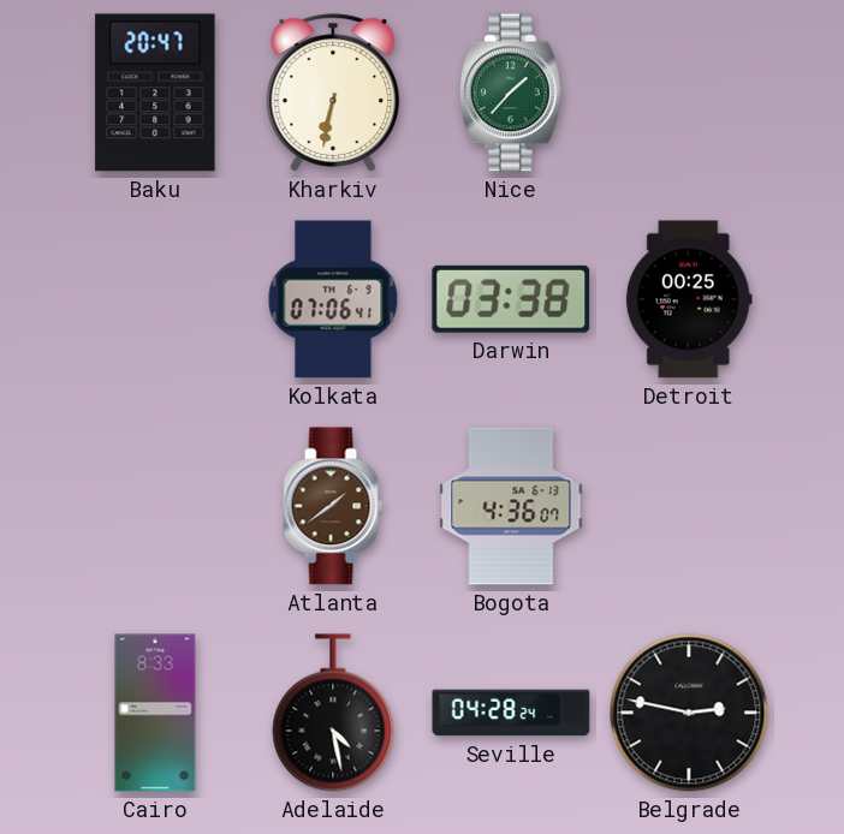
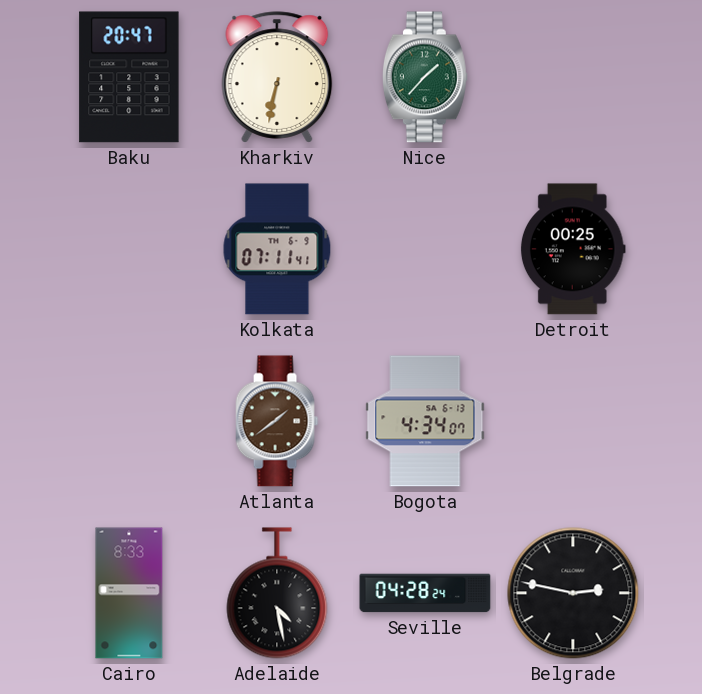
Kolkata: 07:06 -> 07:11 (277, 249)
Darwin: 03:38 -> none (511, 299)
Bogota: 4:36 -> 4:34 (425, 421)
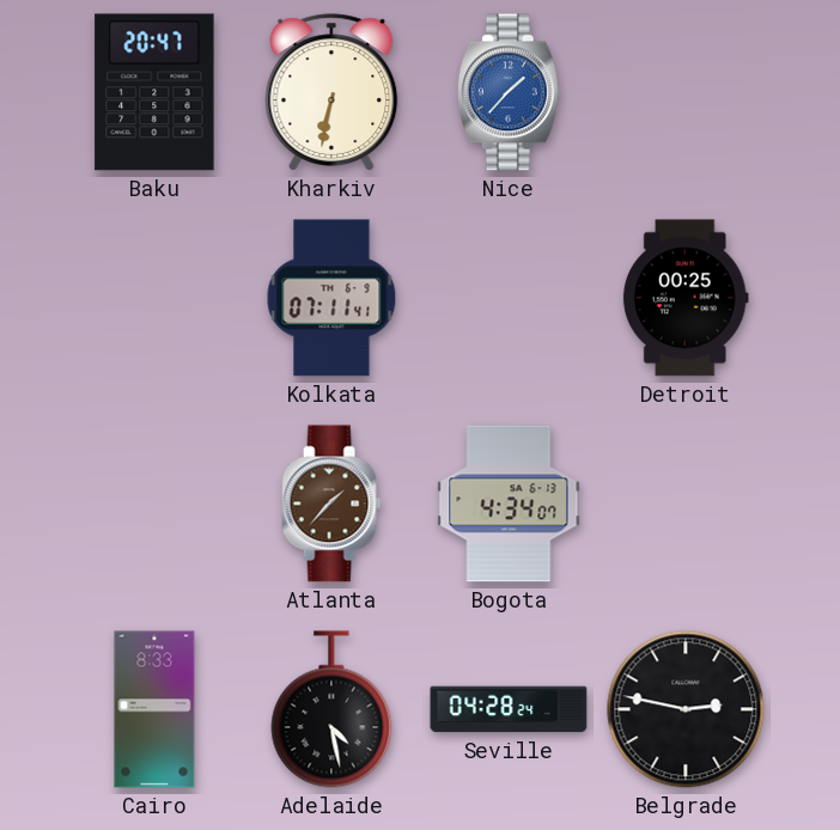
Nice dial: green -> blue (509, 92)
Atlanta: 1:39 -> 1:37 (331, 504)
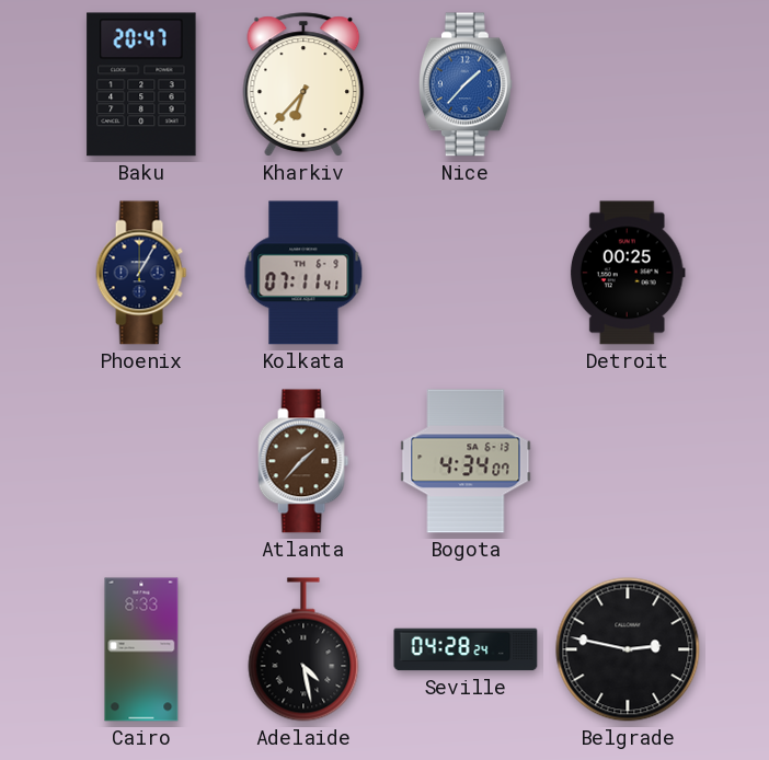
Kharkiv: 6:32 -> 6:37 (303, 84)
Phoenix: none -> 1:05 (141, 273)
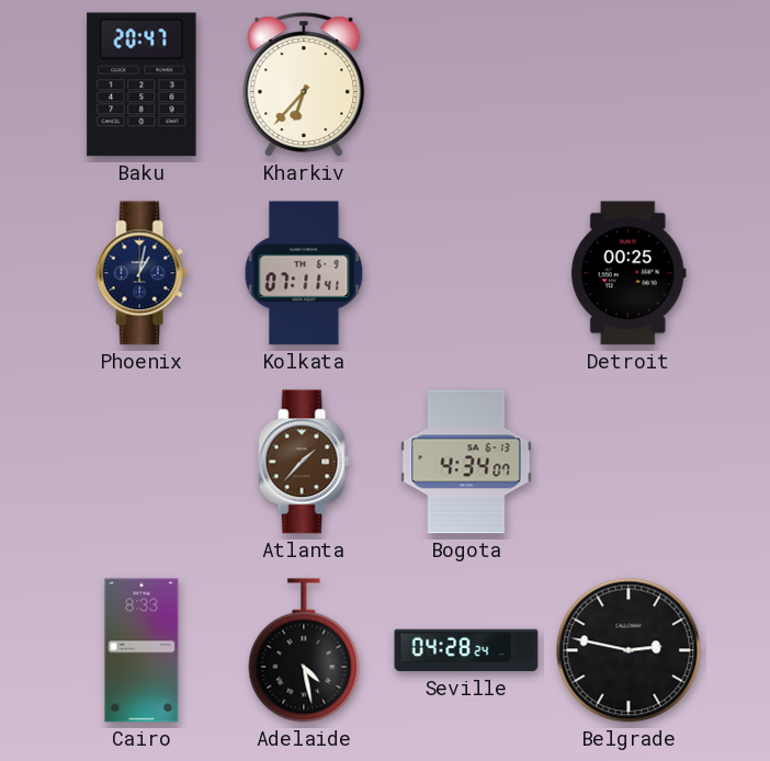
Nice: 1:37 -> none (466, 84)
Phoenix: 1:05 -> 1:02 (141, 273)
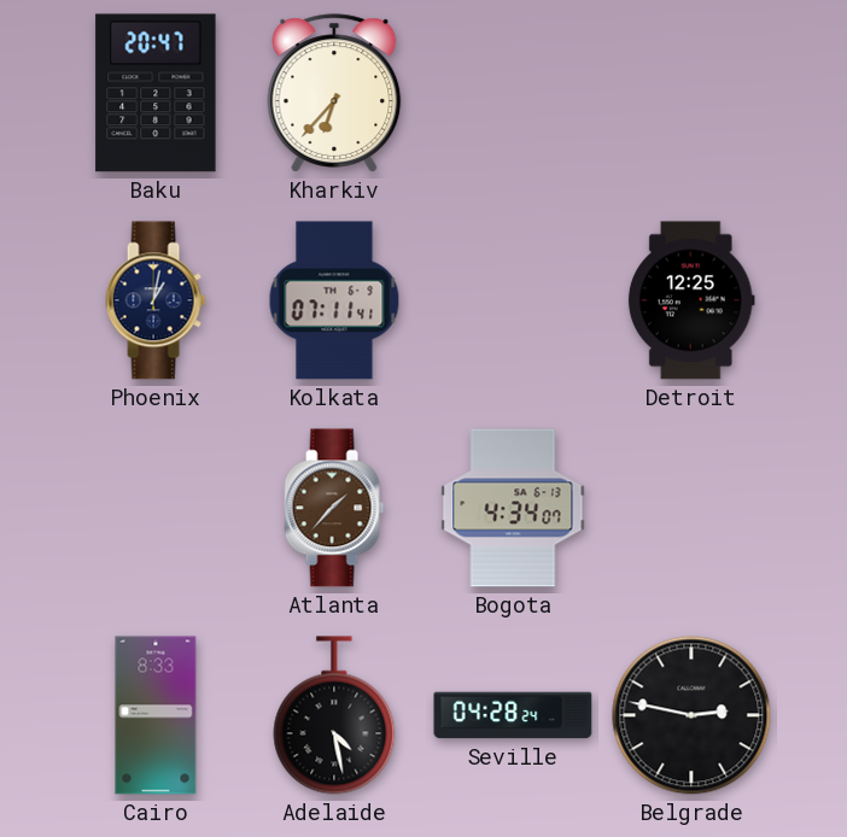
Detroit: 00:25 -> 12:25 (691, 300)
